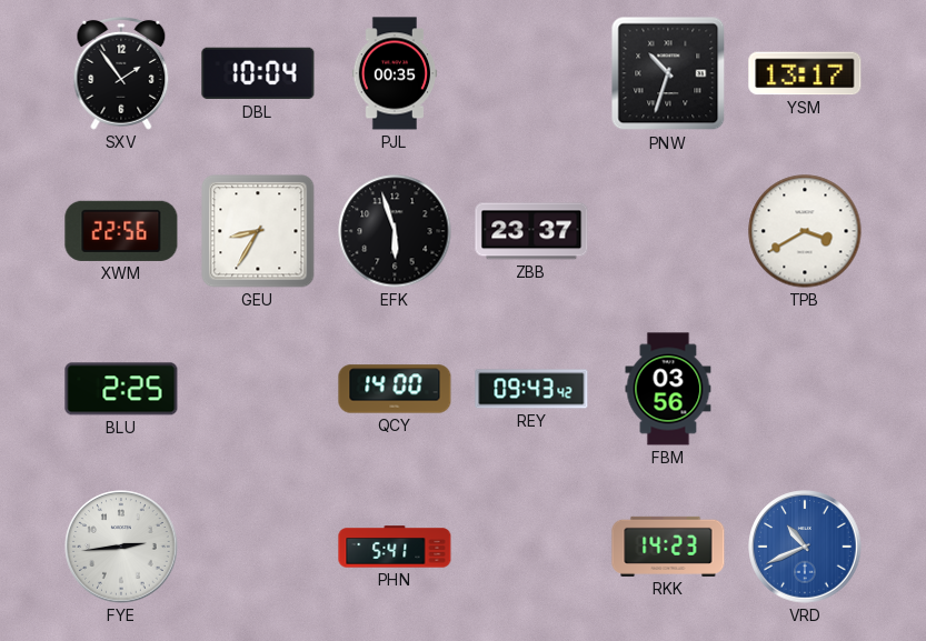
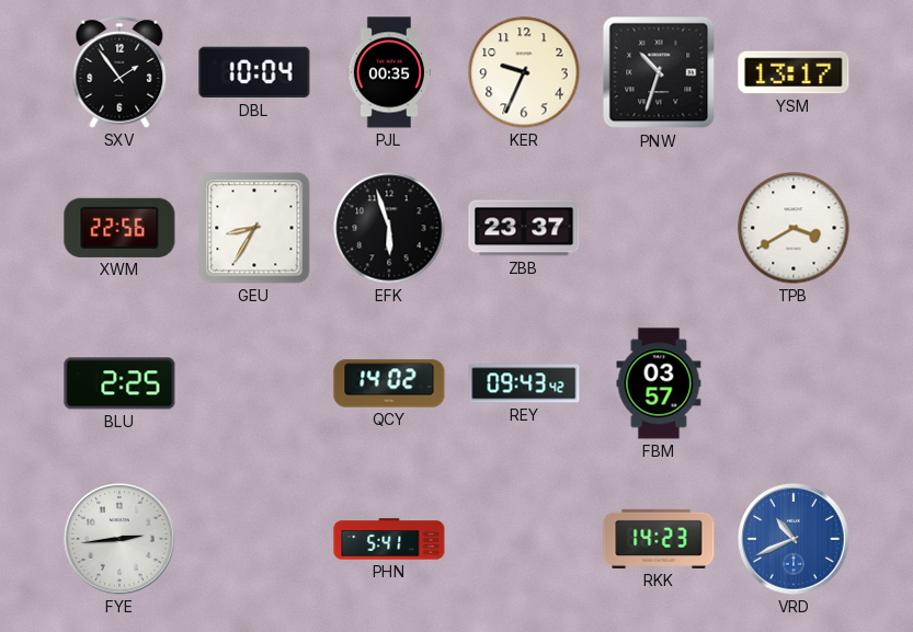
KER: none -> 9:34 (524, 72)
QCY: 14:00 -> 14:02 (389, 383)
FBM: 03:56 -> 03:57 (659, 383)
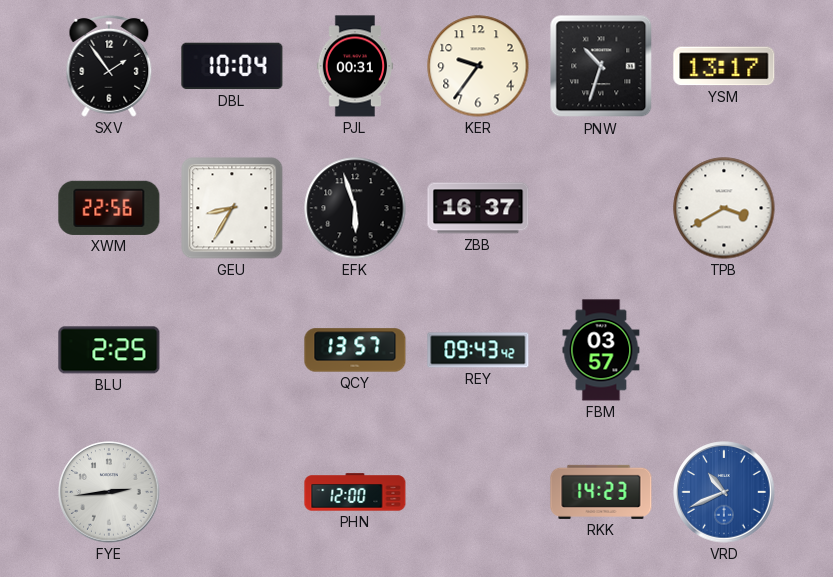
PJL: 00:35 -> 00:31 (355, 66)
KER: 9:34 -> 9:36 (478, 66)
ZBB: 23:37 -> 16:37 (478, 208)
QCY: 14:02 -> 13:57 (355, 350)
PHN: 5:41 -> 12:00 (355, 492)
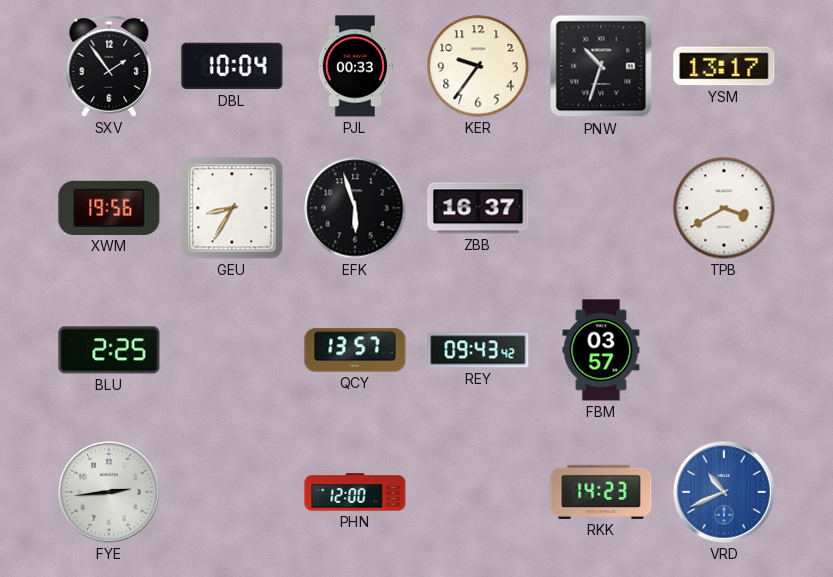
PJL: 00:31 -> 00:33 (355, 66)
XWM: 22:56 -> 19:56 (109, 208)
